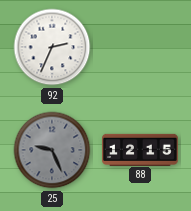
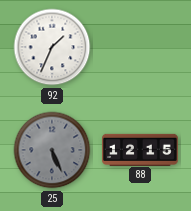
92: 2:34 -> 1:34 (52, 47)
25: 9:26 -> 5:26 (52, 150)
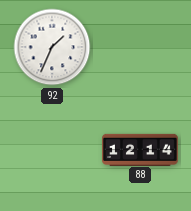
25: 5:26 -> none (52, 150)
88: 12:15 -> 12:14 (141, 149)
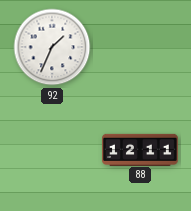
88: 12:14 -> 12:11 (141, 149)
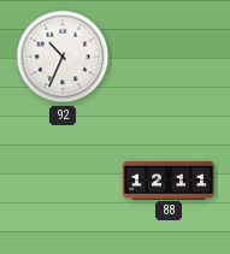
92: 1:34 -> 10:34 (63, 57)
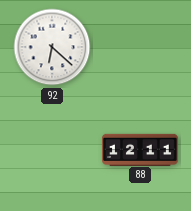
92: 10:34 -> 6:22 (52, 47)
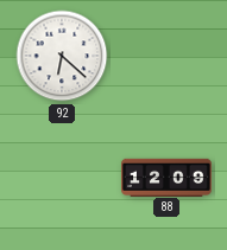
88: 12:11 -> 12:09 (168, 177)
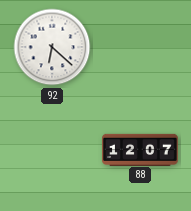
88: 12:09 -> 12:07 (141, 149)
